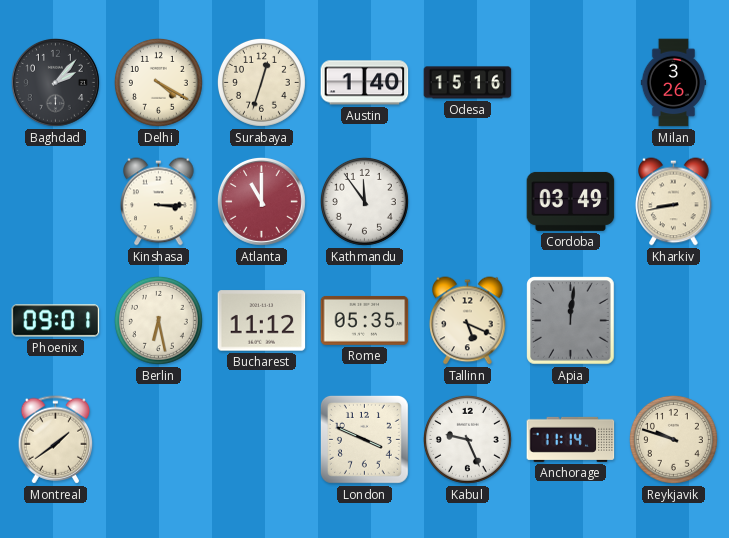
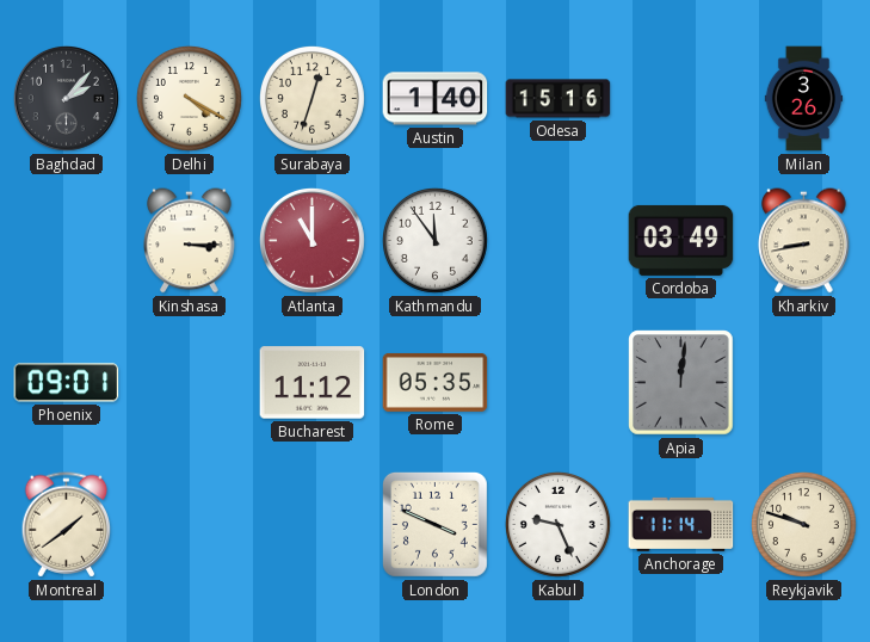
Berlin: 6:28 -> none (158, 320)
Tallinn: 5:19 -> none (468, 321)
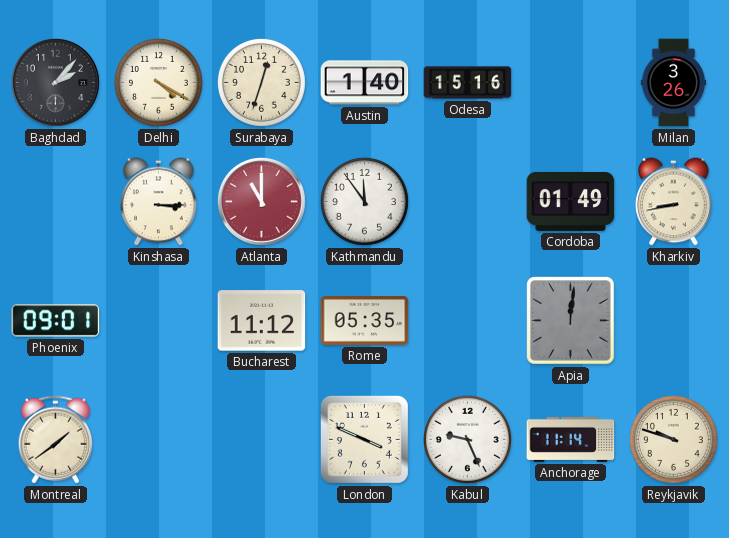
Cordoba: 03:49 -> 01:49 (571, 201)
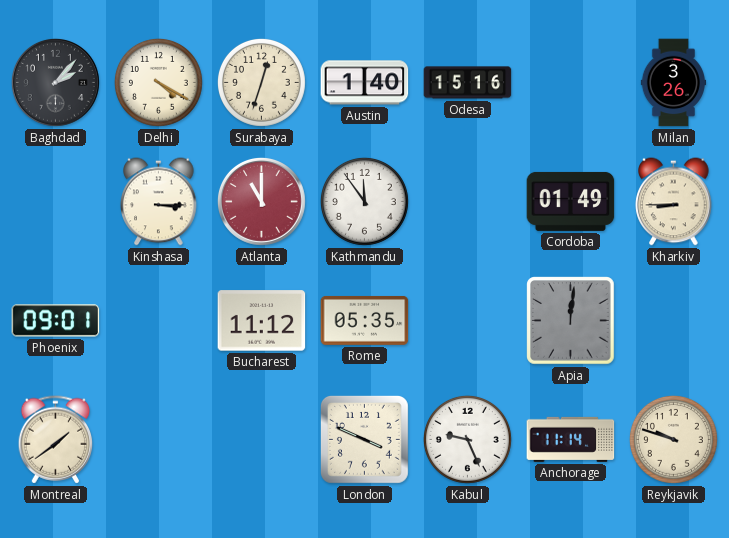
Kharkiv: 8:43 -> 8:45 (674, 202)
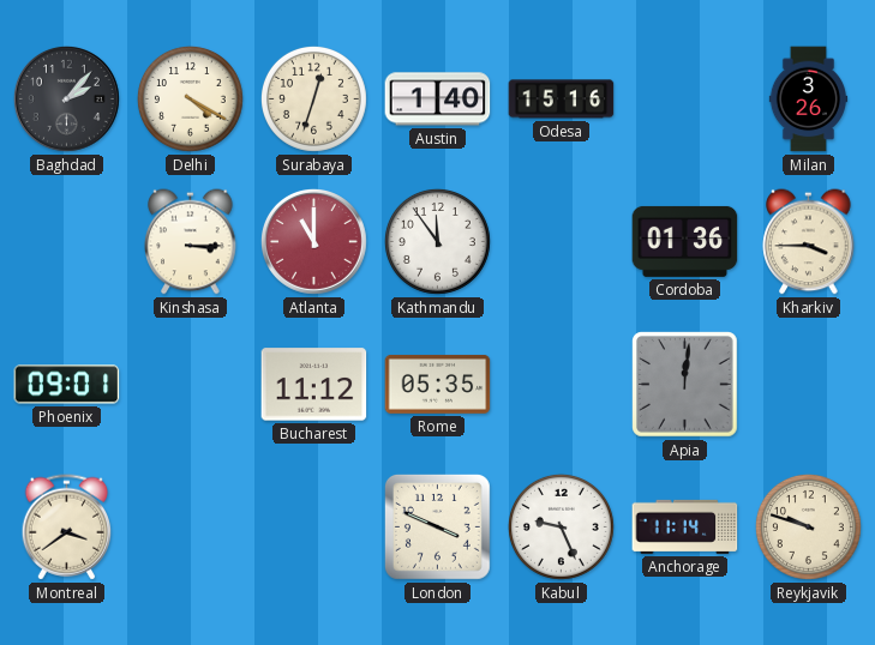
Cordoba: 01:49 -> 01:36 (685, 241)
Kharkiv: 8:45 -> 3:45 (809, 242)
Montreal: 1:39 -> 3:39 (67, 528)
